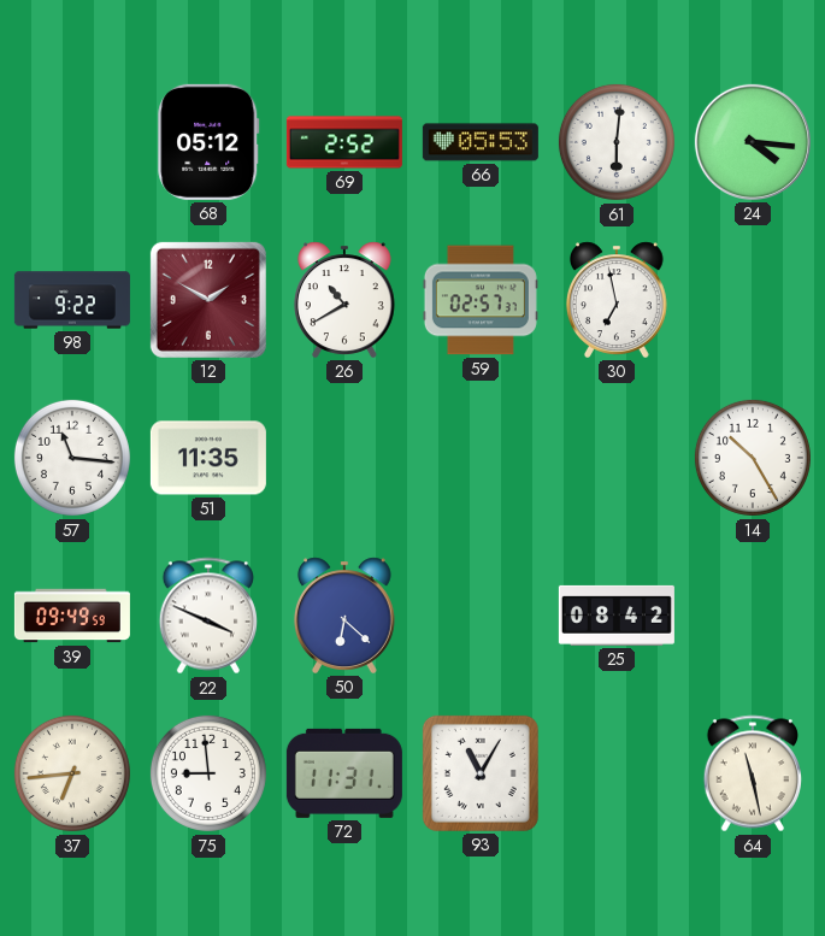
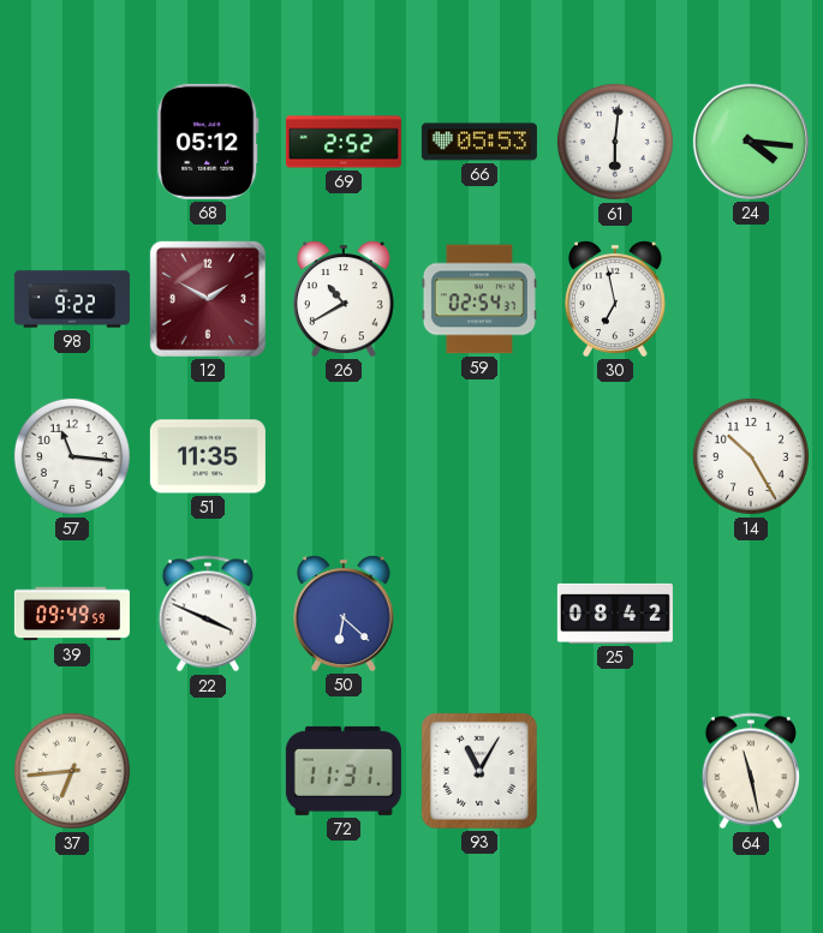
59: 02:57 -> 02:54 (479, 299)
75: 8:59 -> none (208, 773)
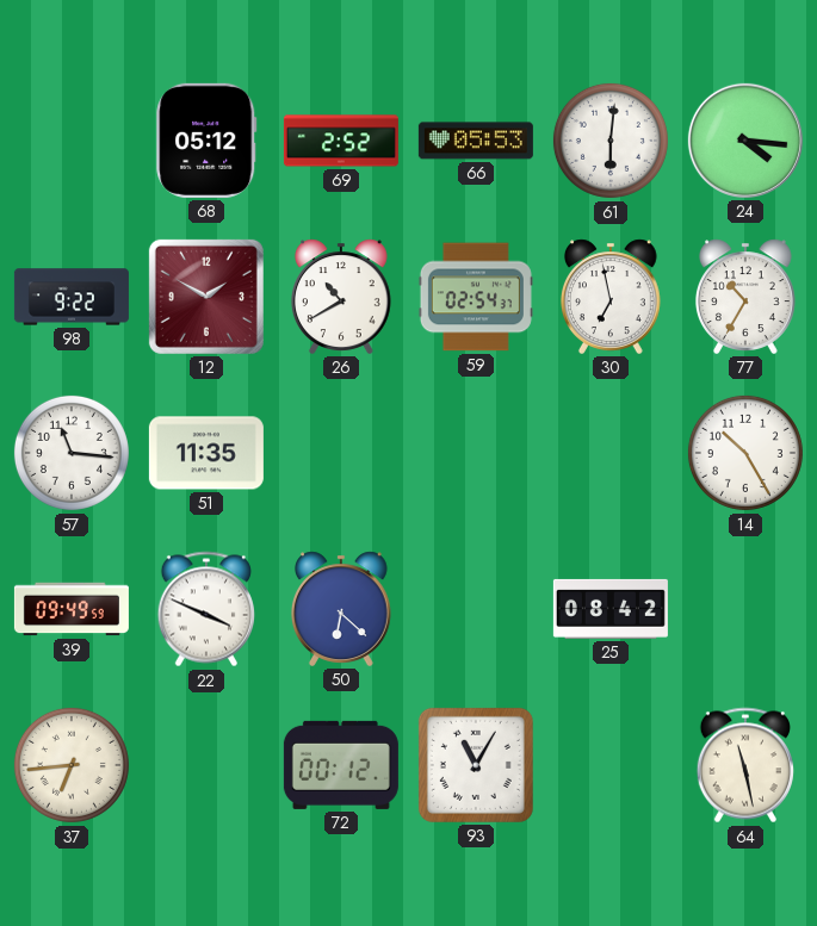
77: none -> 10:35 (745, 297)
72: 11:31 -> 00:12 (341, 765)
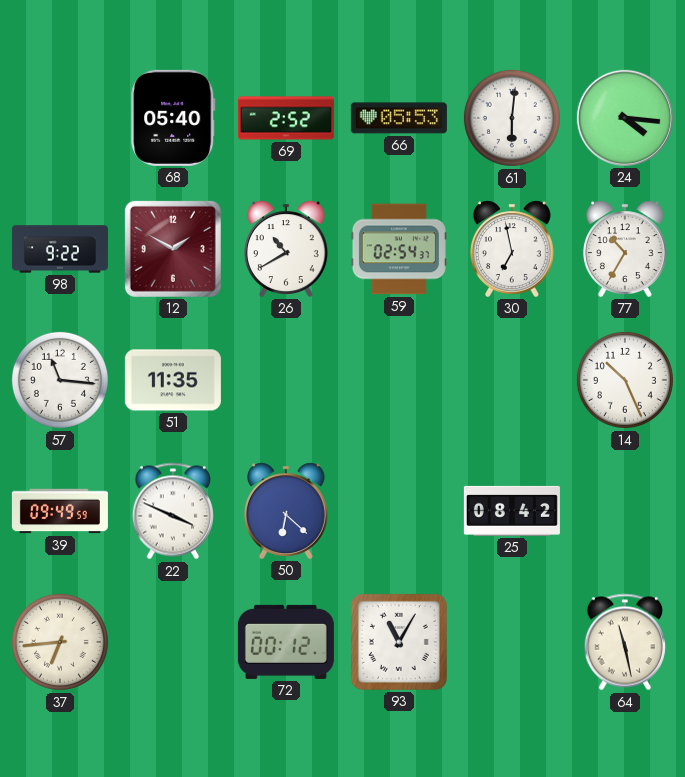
68: 05:12 -> 05:40 (173, 118)
14: 10:25 -> 10:26 (625, 380)
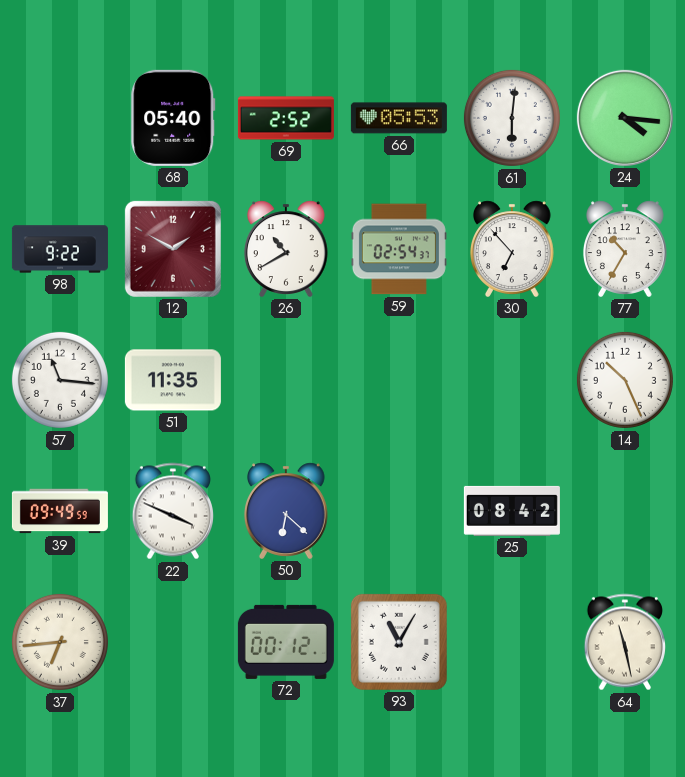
30: 6:58 -> 6:53 (512, 249)
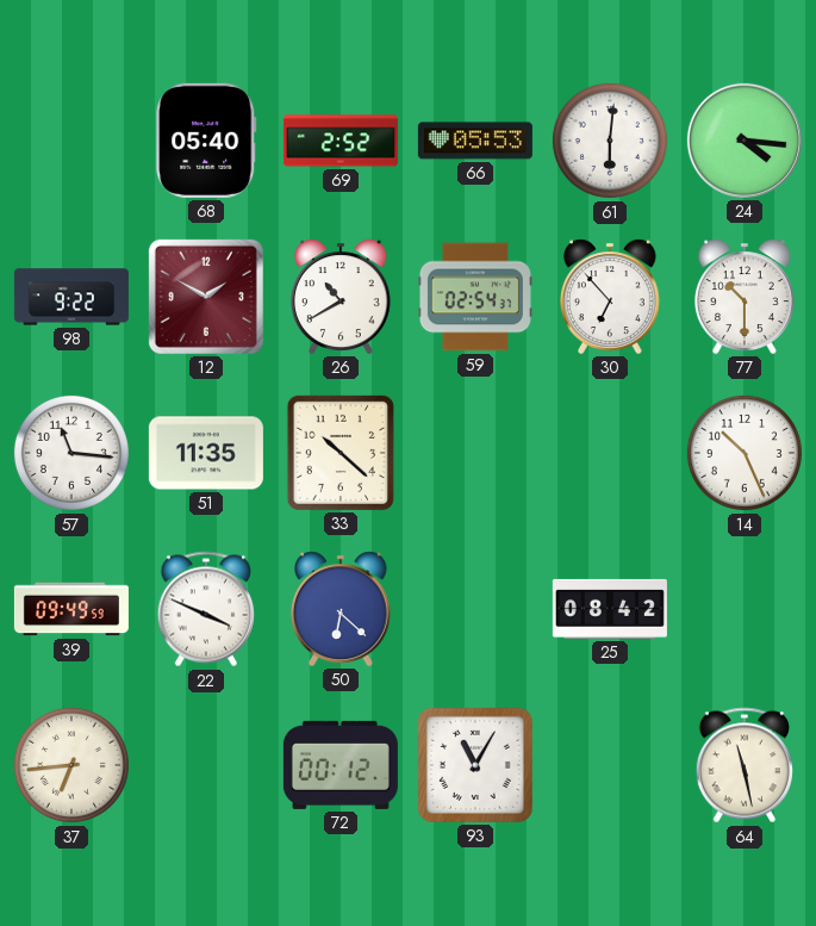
77: 10:35 -> 10:30 (745, 297)
33: none -> 10:22 (341, 453)
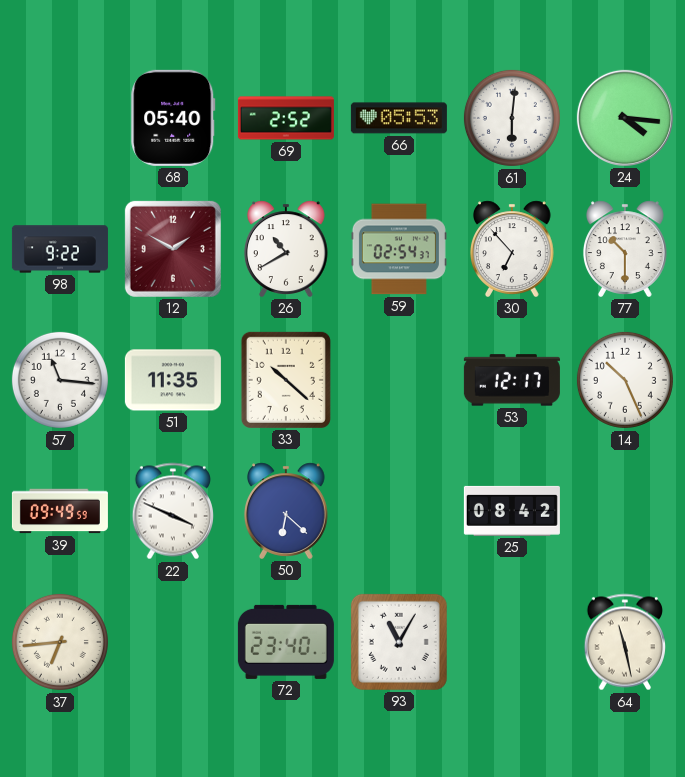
53: none -> 12:17 (512, 380)
72: 00:12 -> 23:40 (286, 642)
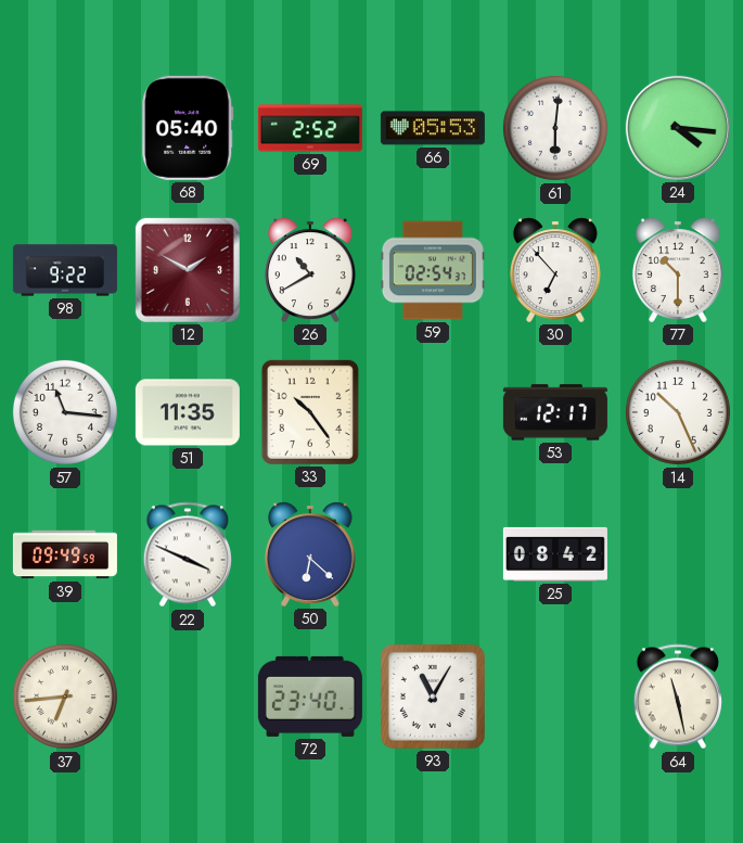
33: 10:22 -> 10:24 (310, 412)
